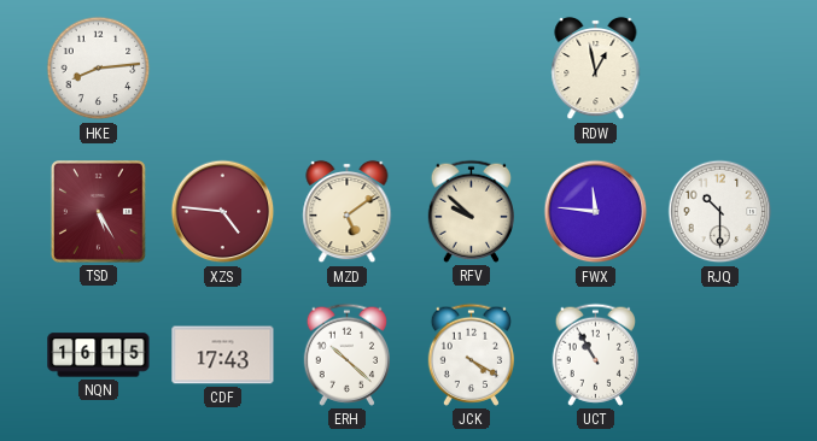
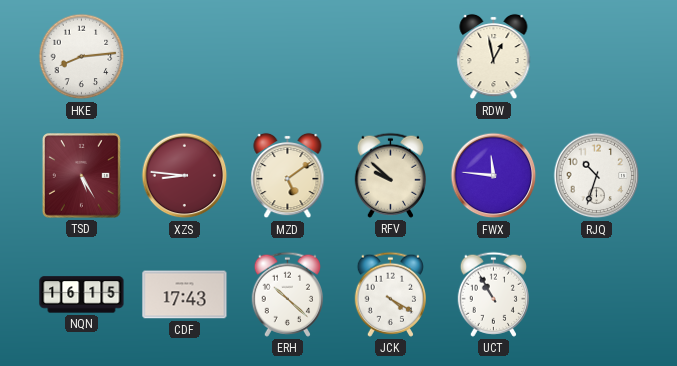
XZS: 4:46 -> 8:46 (185, 176)
RJQ: 10:30 -> 10:33 (597, 176)
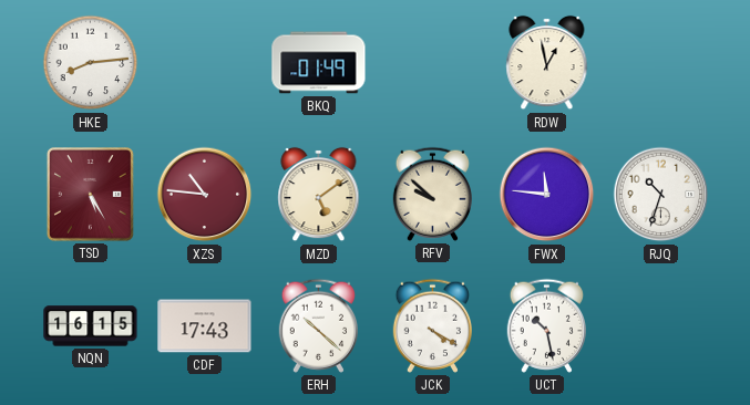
BKQ: none -> 01:49 (319, 63)
XZS: 8:46 -> 10:46 (205, 195)
UCT: 10:55 -> 10:28 (546, 325)
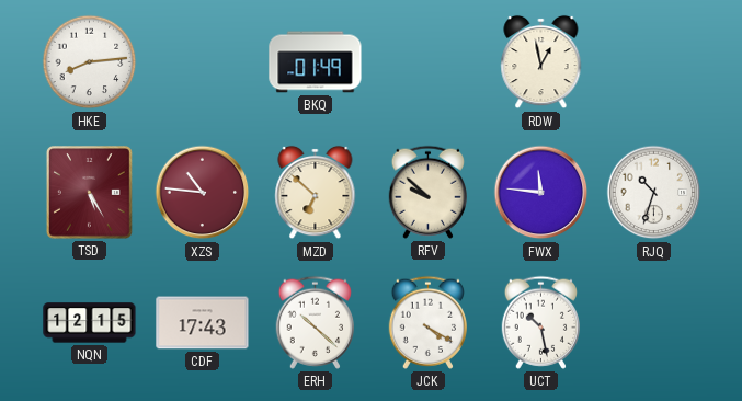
MZD: 5:09 -> 6:52 (316, 193)
NQN: 16:15 -> 12:15 (90, 323)
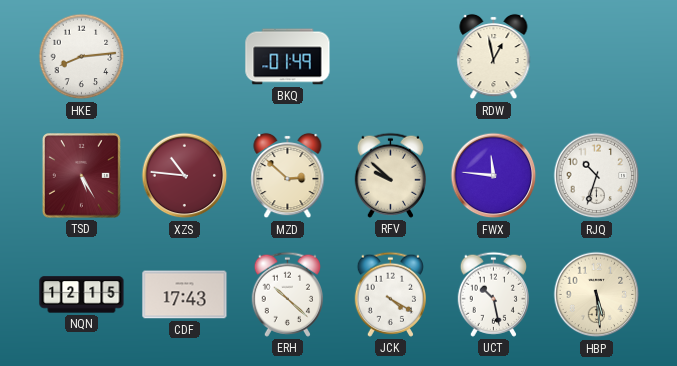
MZD: 6:52 -> 2:52 (288, 176)
HBP: none -> 5:29 (597, 295)
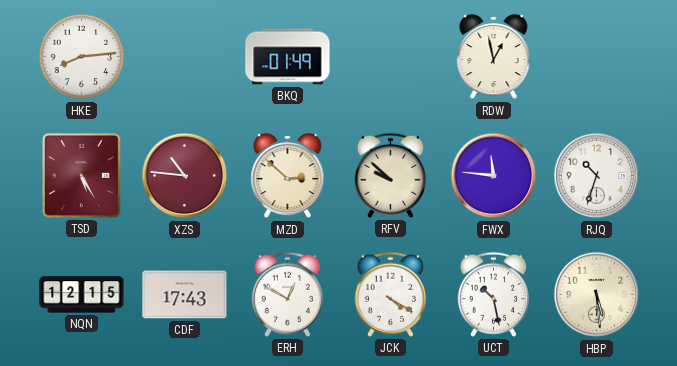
ERH: 10:22 -> 12:50 (287, 294)
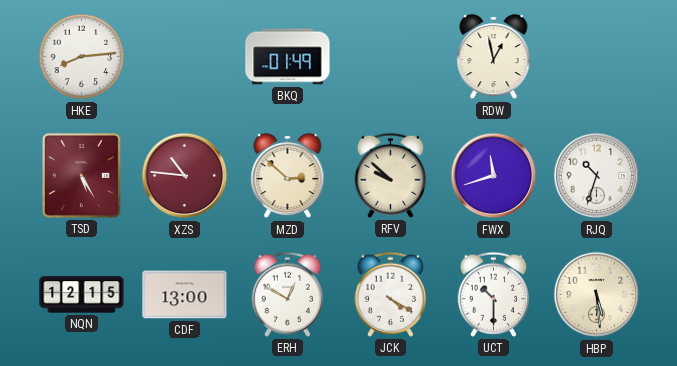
FWX: 11:46 -> 11:42 (494, 176)
CDF: 17:43 -> 13:00 (185, 295)
UCT: 10:28 -> 10:30 (493, 294)
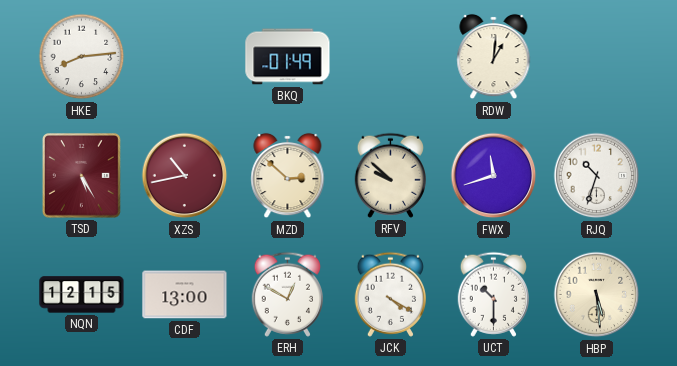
RDW: 12:58 -> 1:01 (494, 57)
XZS: 10:46 -> 10:43 (185, 176)
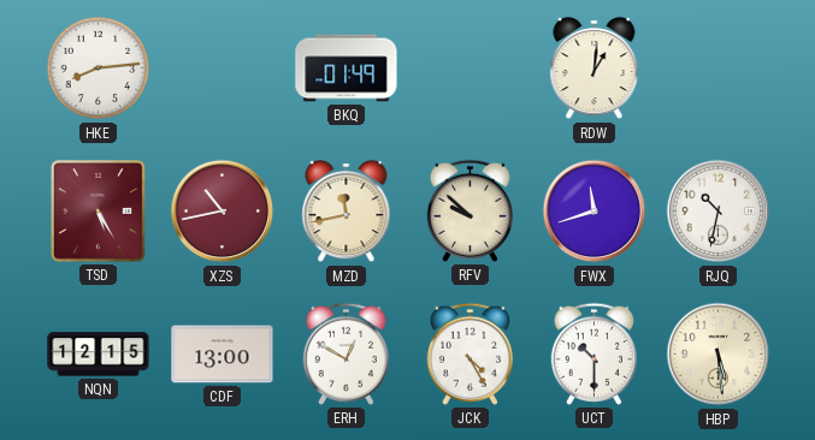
MZD: 2:52 -> 11:43 (347, 212)
RJQ: 10:33 -> 10:32 (719, 212)
JCK: 4:20 -> 4:25 (469, 353)
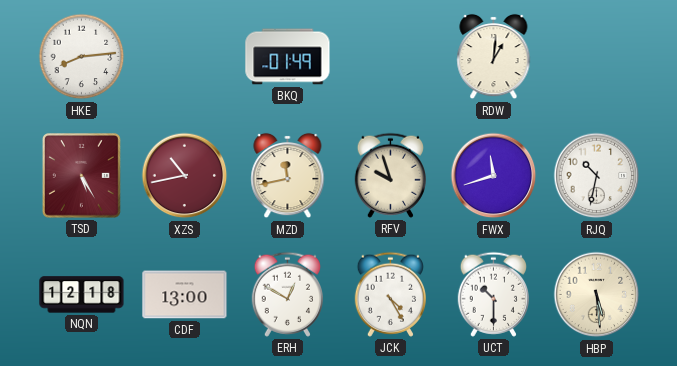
RFV: 9:52 -> 9:57 (390, 175)
NQN: 12:15 -> 12:18 (82, 295)
